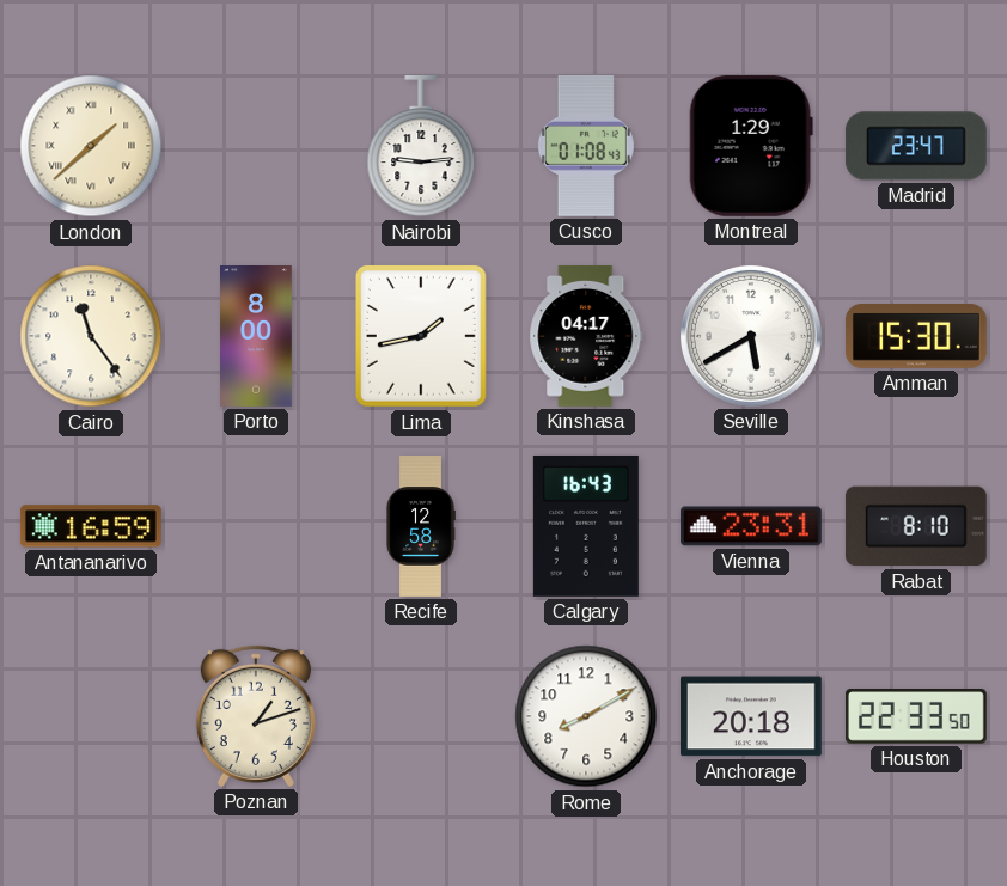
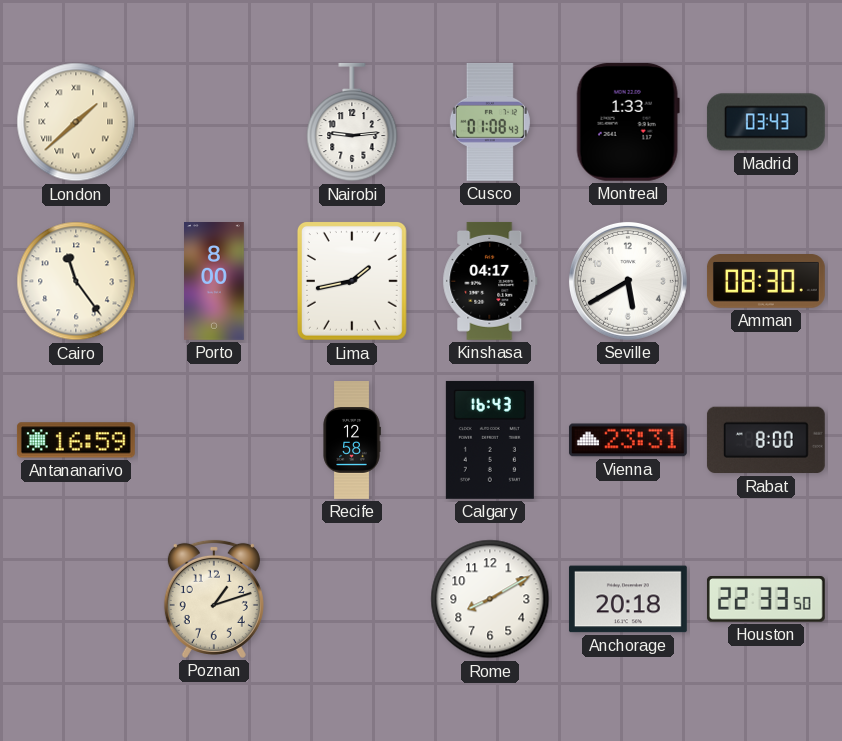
Montreal: 1:29 -> 1:33 (628, 122)
Madrid: 23:47 -> 03:43 (766, 122)
Amman: 15:30 -> 08:30 (766, 282)
Rabat: 8:10 -> 8:00 (766, 440)
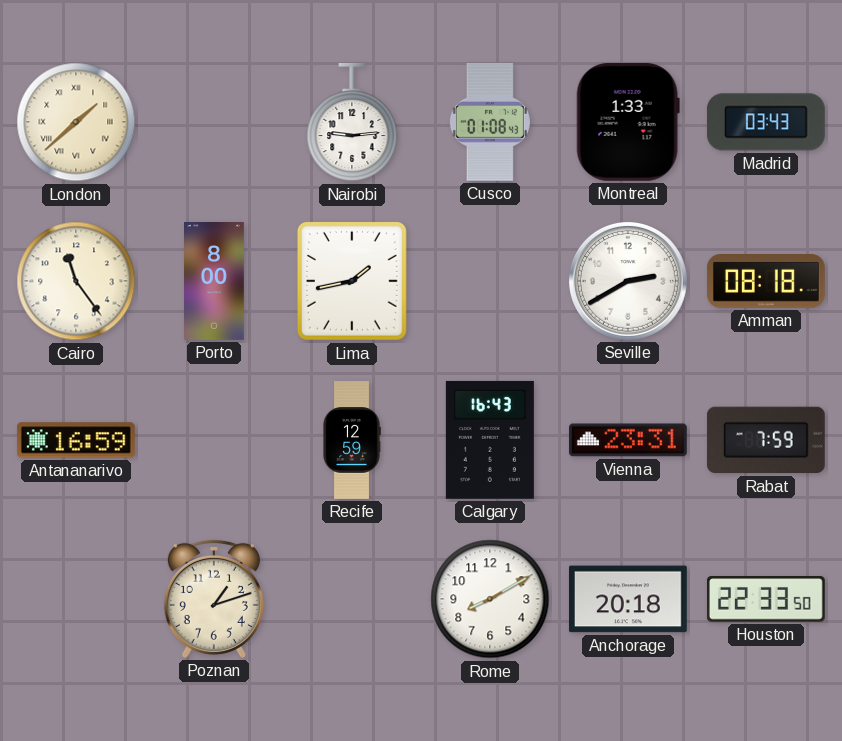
Kinshasa: 04:17 -> none (490, 281)
Seville: 5:40 -> 2:40 (628, 281)
Amman: 08:30 -> 08:18 (766, 282)
Recife: 12:58 -> 12:59 (352, 441)
Rabat: 8:00 -> 7:59 (766, 440)
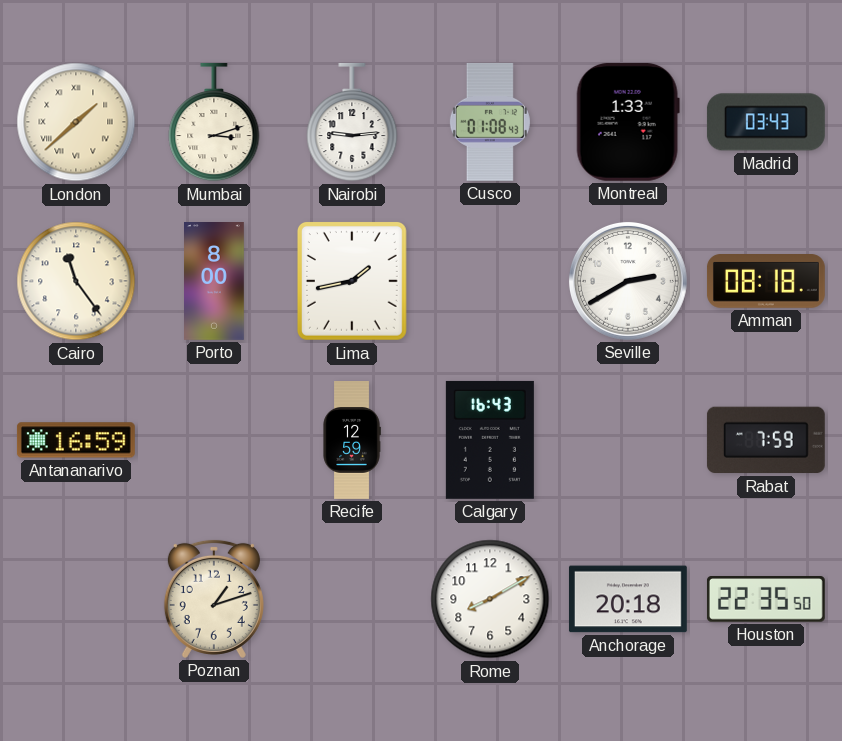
Mumbai: none -> 3:12 (214, 122)
Vienna: 23:31 -> none (628, 440)
Houston: 22:33 -> 22:35 (766, 600)
